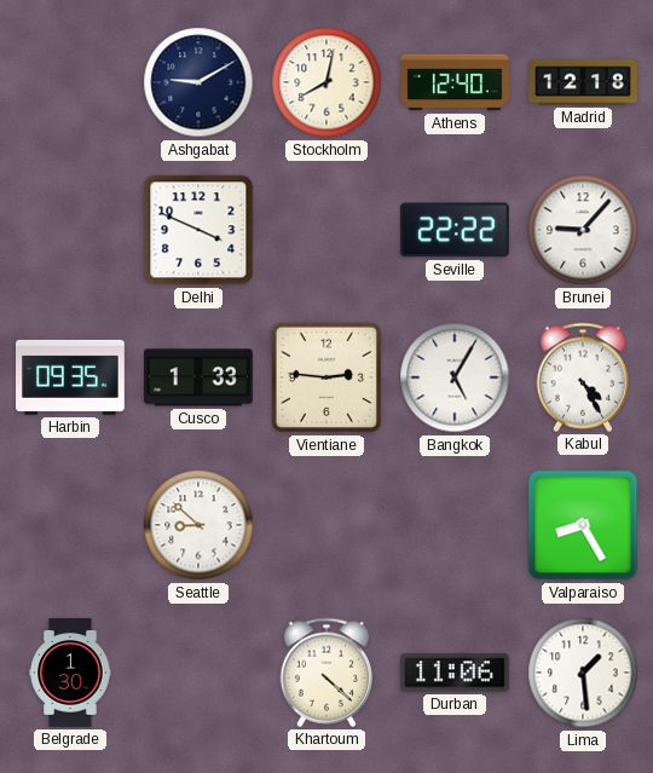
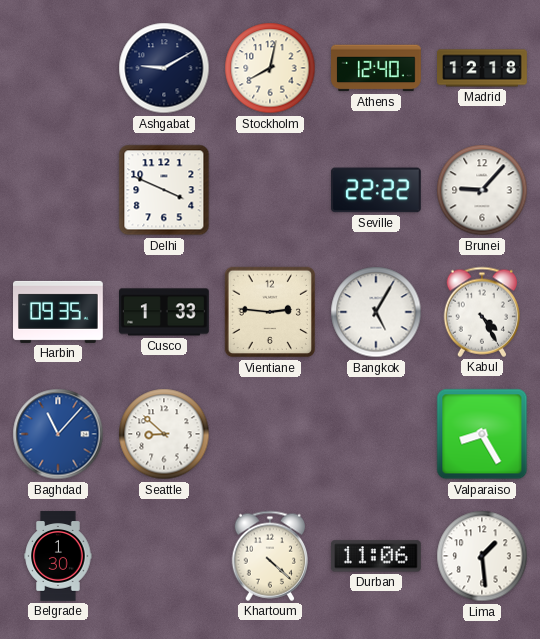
Baghdad: none -> 11:07 (58, 434)
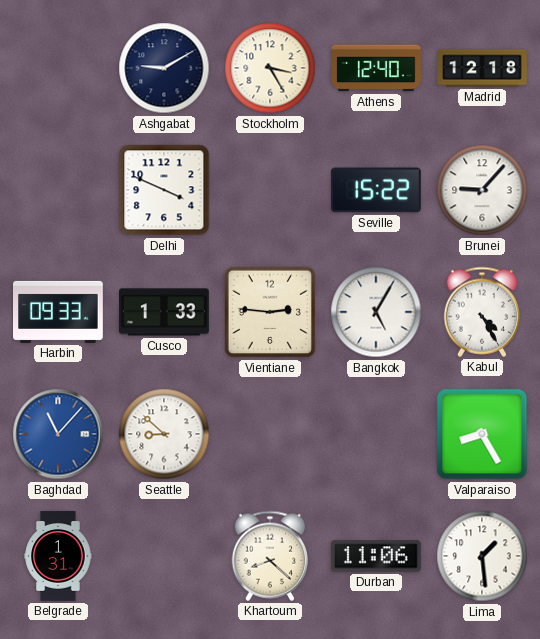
Stockholm: 8:02 -> 3:25 (270, 68)
Seville: 22:22 -> 15:22 (376, 190)
Harbin: 09:35 -> 09:33 (59, 312)
Belgrade: 1:30 -> 1:31 (58, 556)
Khartoum: 4:22 -> 8:22 (270, 556)
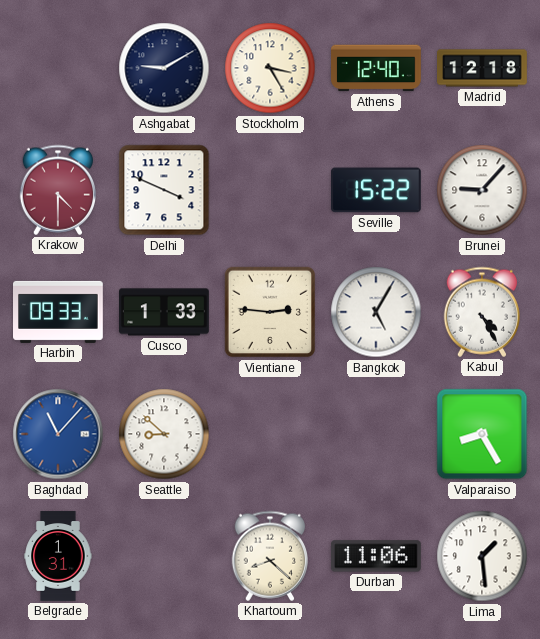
Krakow: none -> 4:30 (58, 190)
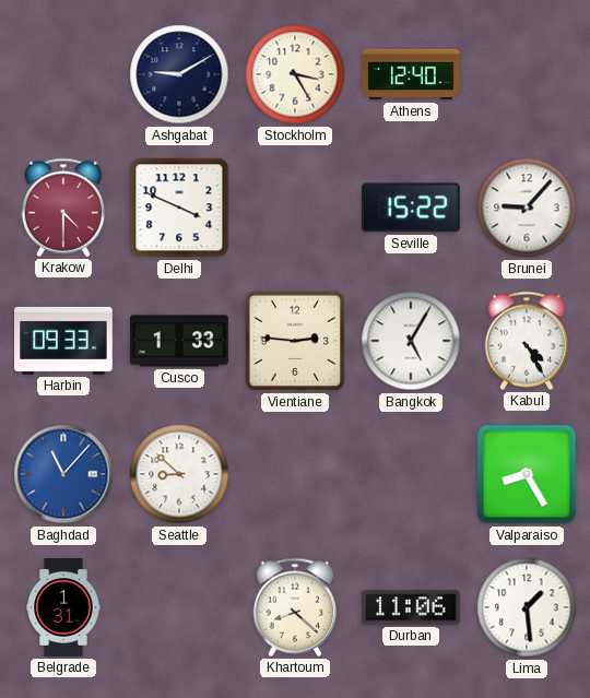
Madrid: 12:18 -> none (482, 68)
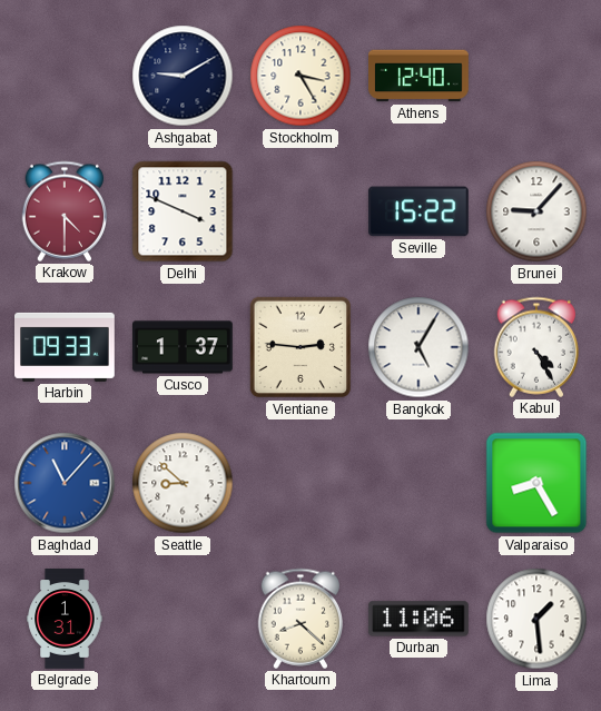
Cusco: 1:33 -> 1:37 (184, 347)
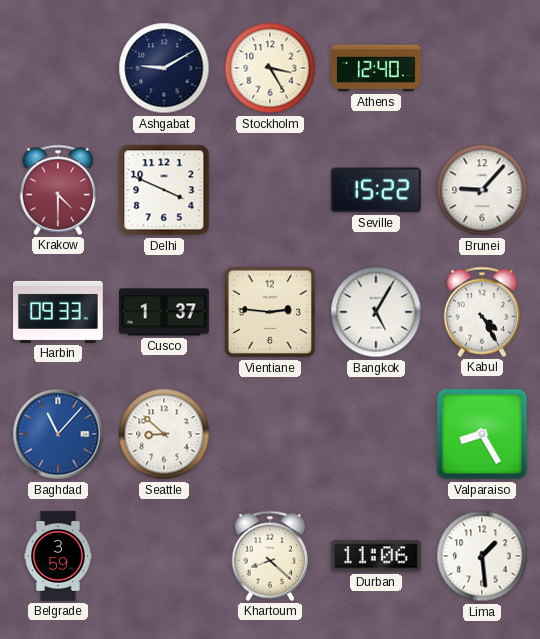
Belgrade: 1:31 -> 3:59 (58, 556)
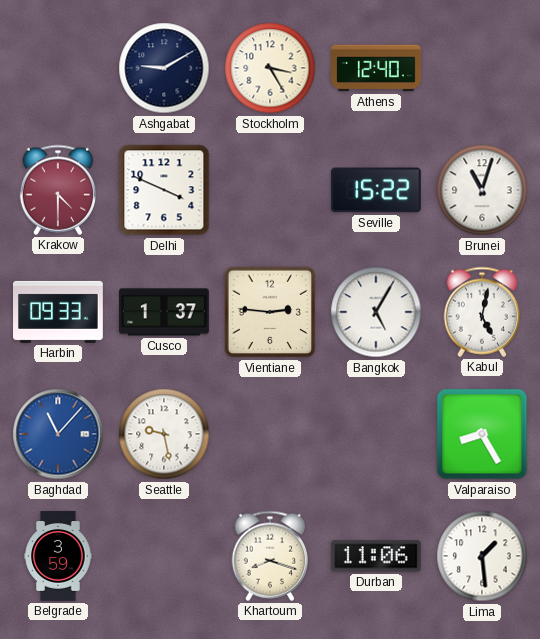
Brunei: 9:07 -> 11:03 (482, 190)
Kabul: 4:25 -> 5:02 (482, 312)
Seattle: 8:52 -> 9:28 (164, 434)
Khartoum: 8:22 -> 8:18 (270, 556)
